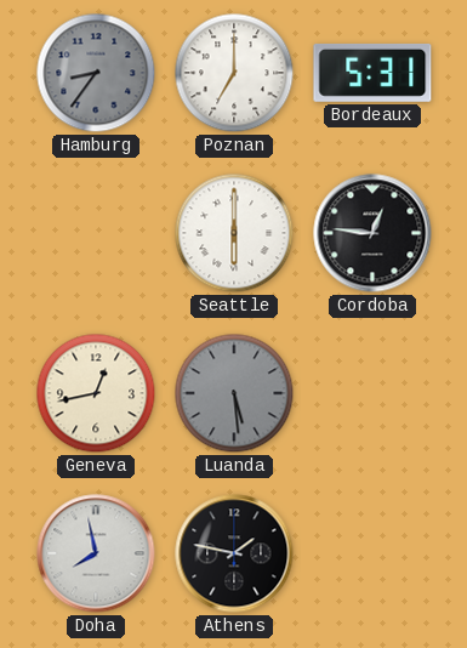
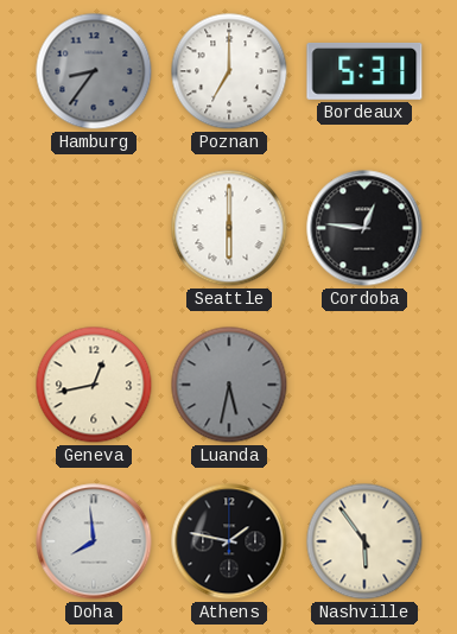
Luanda: 5:29 -> 5:32 (229, 385)
Doha: 7:58 -> 7:59 (94, 541)
Nashville: none -> 5:54 (364, 541)
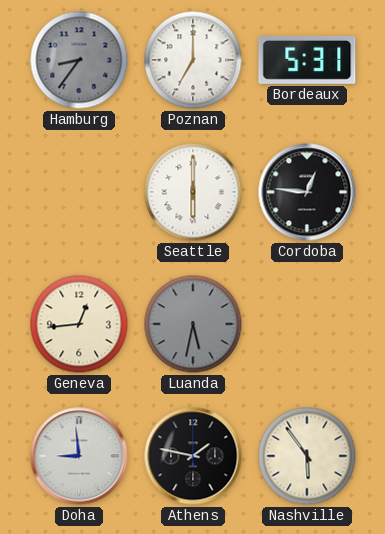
Geneva: 12:43 -> 12:44 (79, 324)
Doha: 7:59 -> 8:59 (79, 456)
